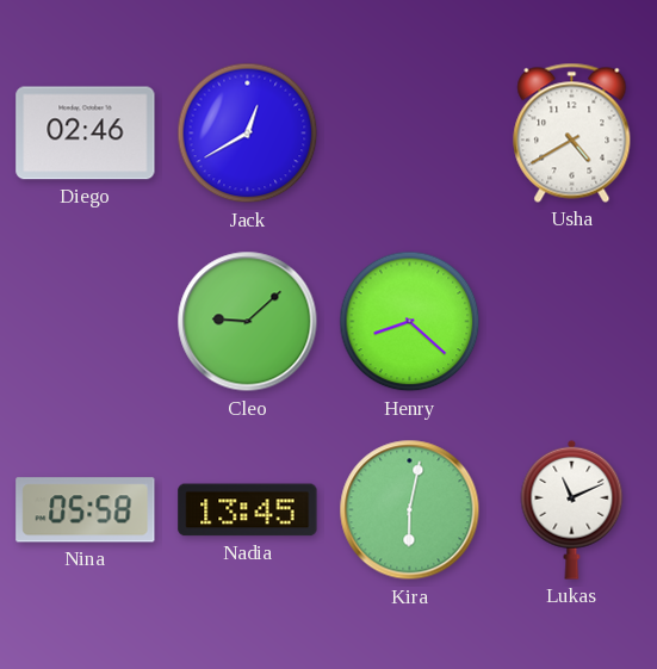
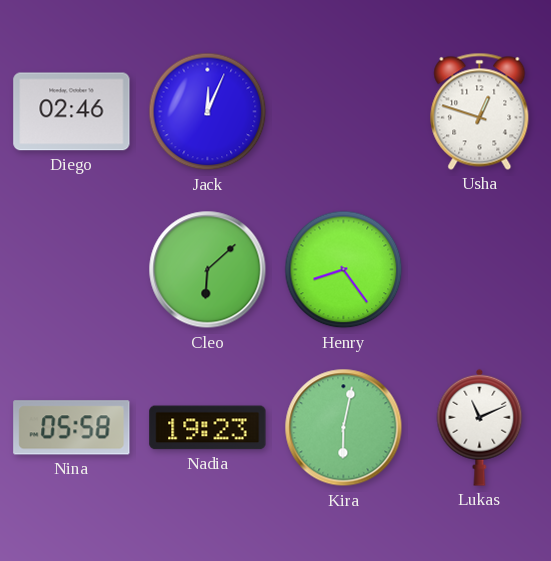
Jack: 12:40 -> 12:04 (208, 112)
Usha: 4:40 -> 12:48 (480, 111)
Cleo: 9:08 -> 6:08 (208, 270)
Henry: 8:22 -> 8:24 (344, 270)
Nadia: 13:45 -> 19:23 (208, 428)
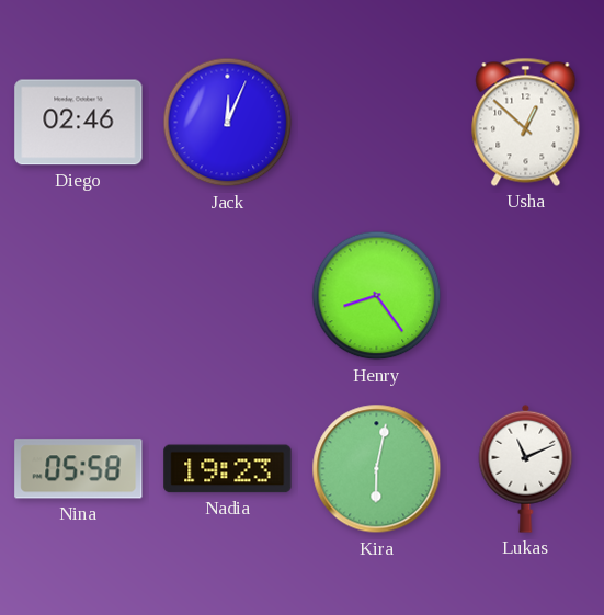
Usha: 12:48 -> 12:52 (526, 122)
Cleo: 6:08 -> none (208, 270)
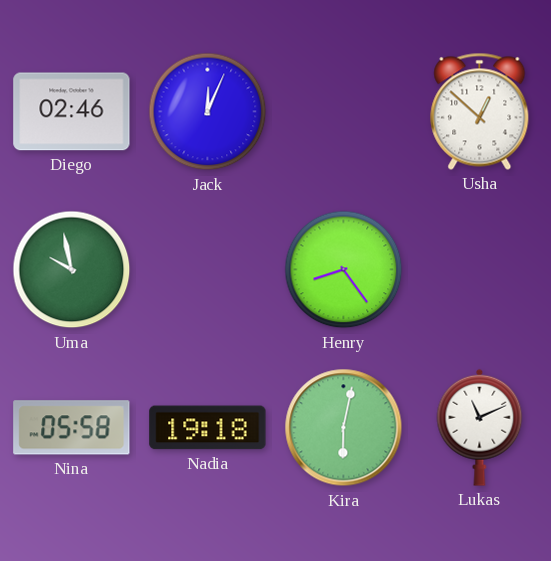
Uma: none -> 9:58 (72, 270)
Nadia: 19:23 -> 19:18 (208, 428)
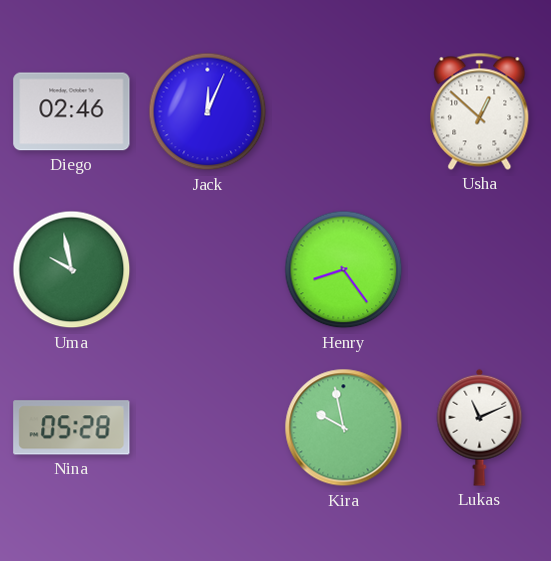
Nina: 05:58 -> 05:28 (72, 428)
Nadia: 19:18 -> none (208, 428)
Kira: 6:02 -> 9:58 (344, 428)
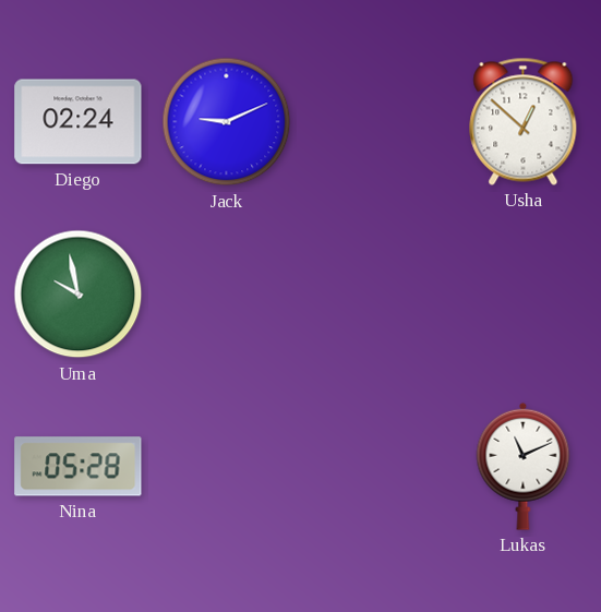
Diego: 02:46 -> 02:24 (79, 122)
Jack: 12:04 -> 9:11 (227, 122)
Henry: 8:24 -> none (344, 270)
Kira: 9:58 -> none (344, 428)
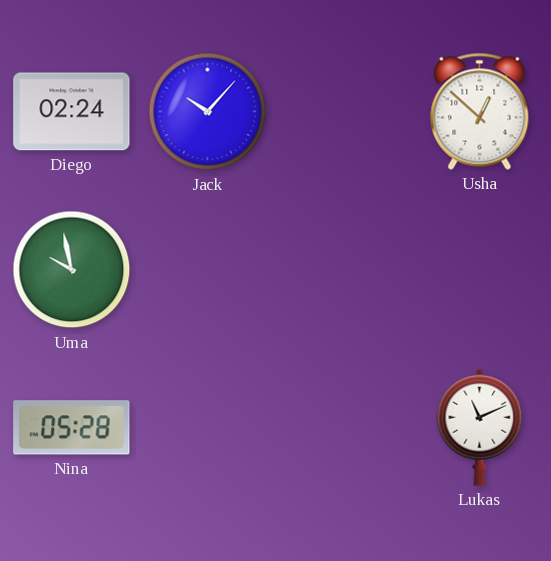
Jack: 9:11 -> 10:07 (208, 112)
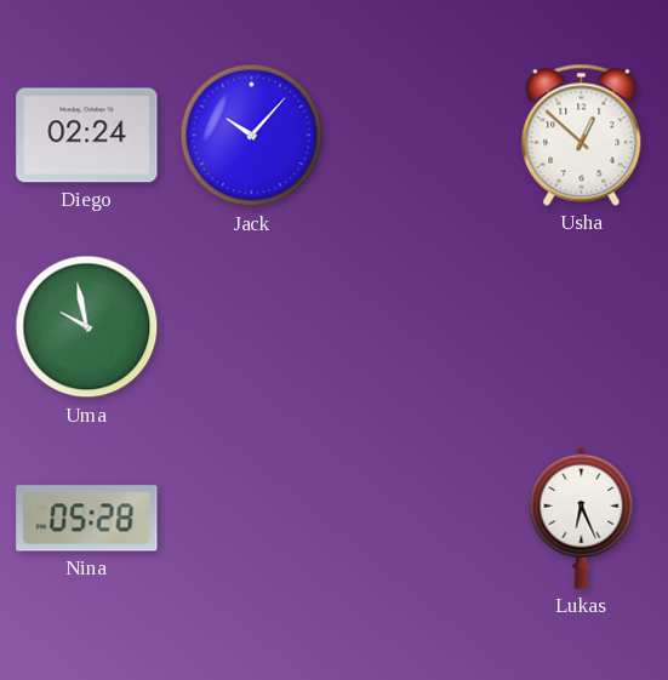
Lukas: 11:11 -> 6:26 (582, 518)
